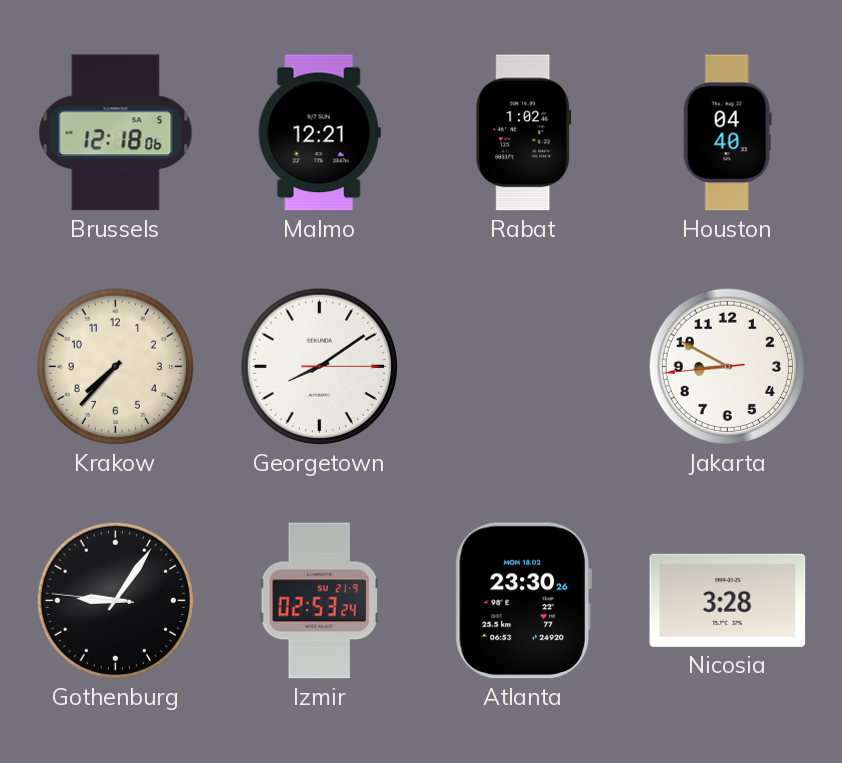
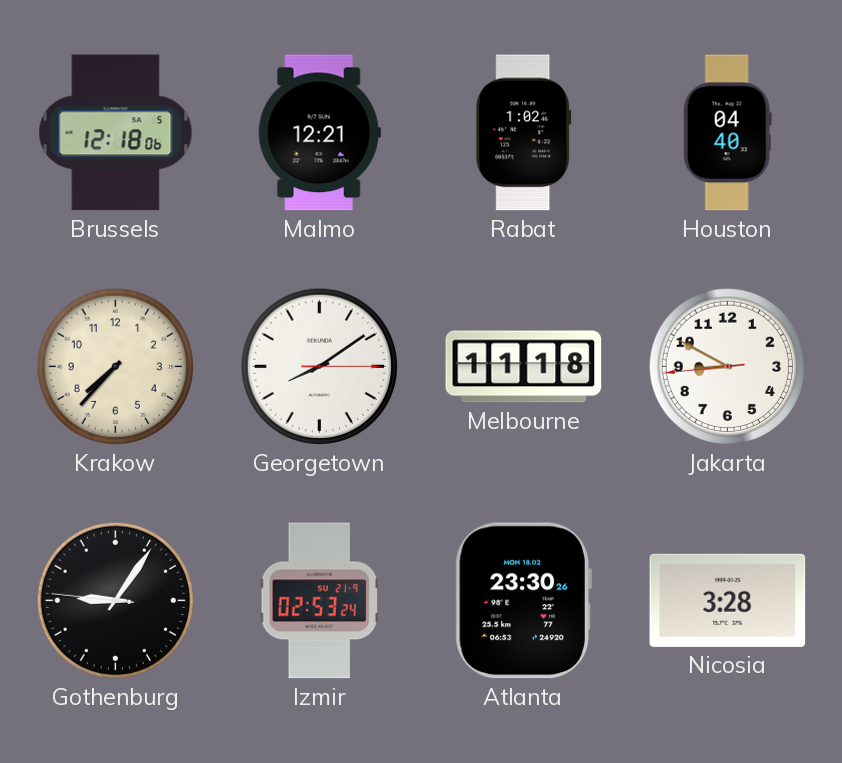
Melbourne: none -> 11:18 (524, 367)
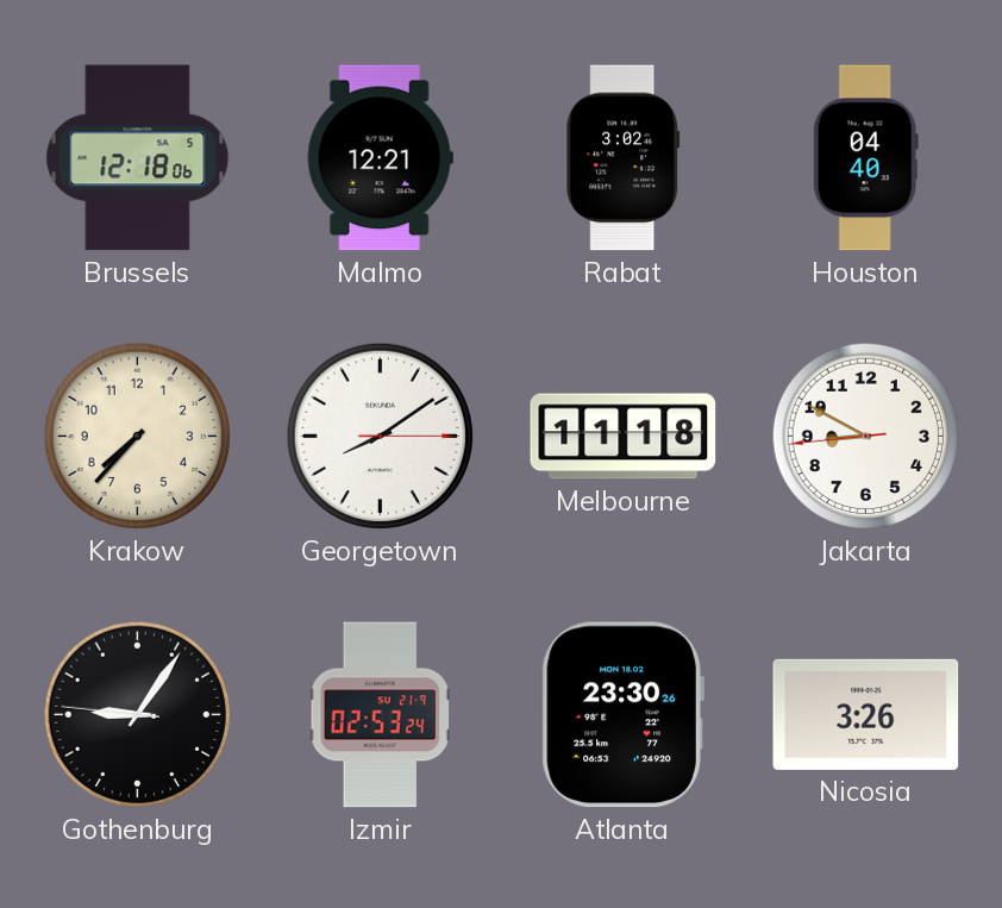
Rabat: 1:02 -> 3:02 (624, 158)
Nicosia: 3:28 -> 3:26 (866, 714)
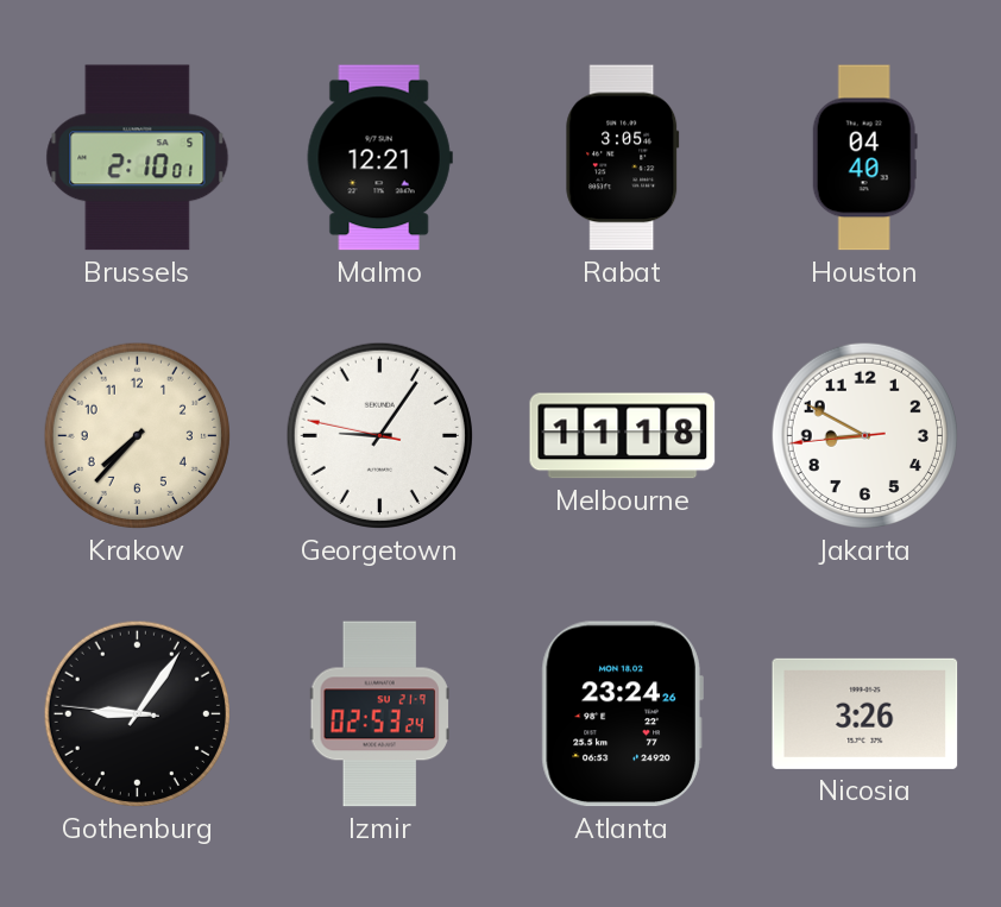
Brussels: 12:18 -> 2:10 (138, 158)
Rabat: 3:02 -> 3:05 (623, 158)
Georgetown: 8:09 -> 9:05 (379, 435)
Atlanta: 23:30 -> 23:24 (622, 714)
